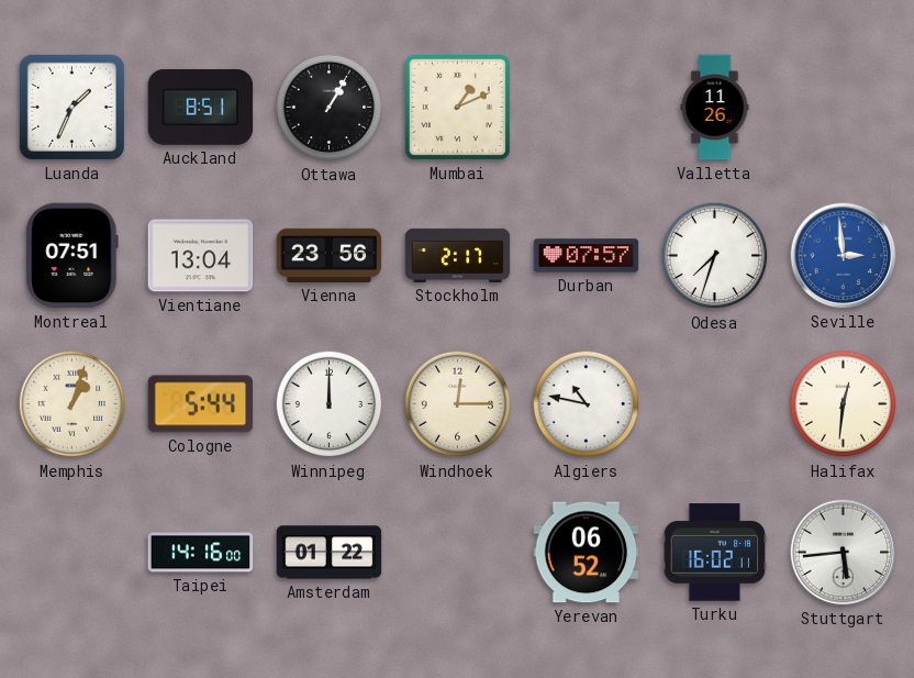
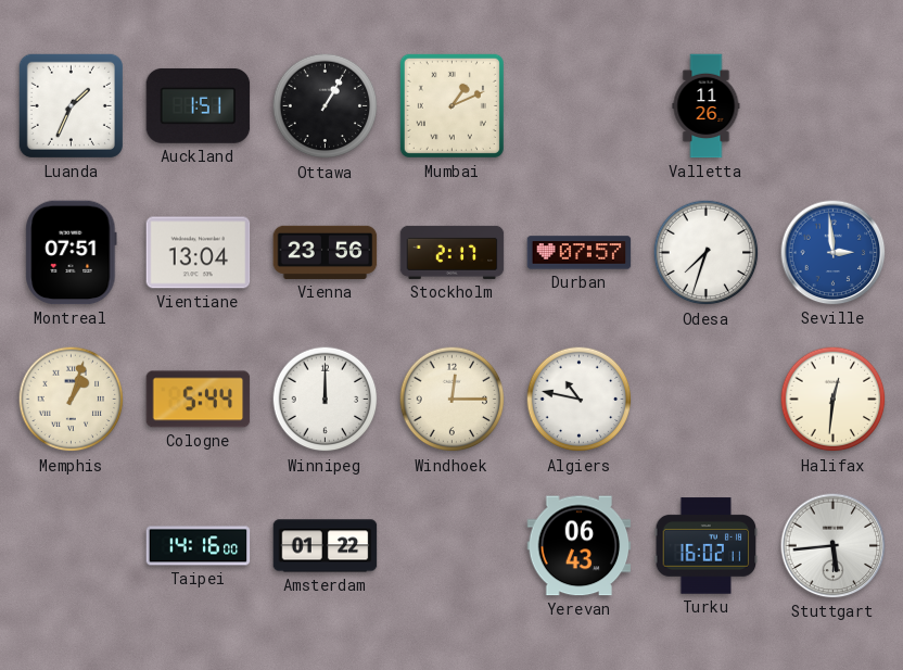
Auckland: 8:51 -> 1:51 (199, 105)
Yerevan: 06:52 -> 06:43 (580, 546)
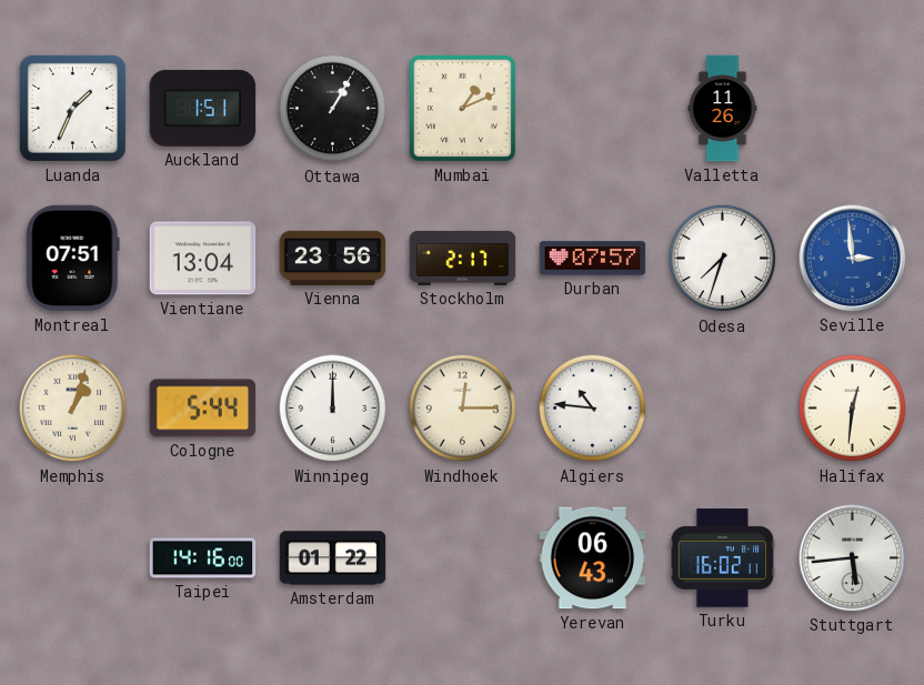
Algiers: 10:47 -> 10:46 (593, 409)
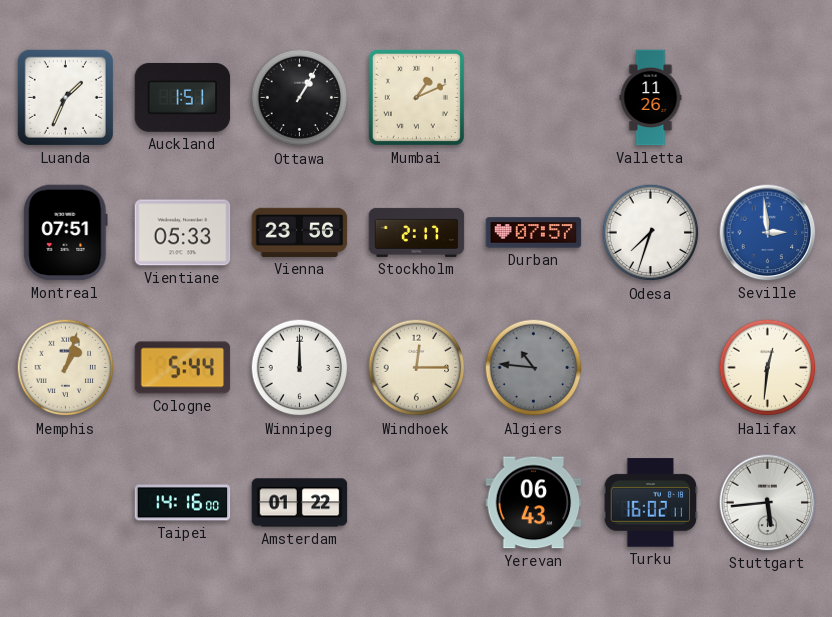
Vientiane: 13:04 -> 05:33 (183, 233)
Algiers dial: white -> grey (534, 368)
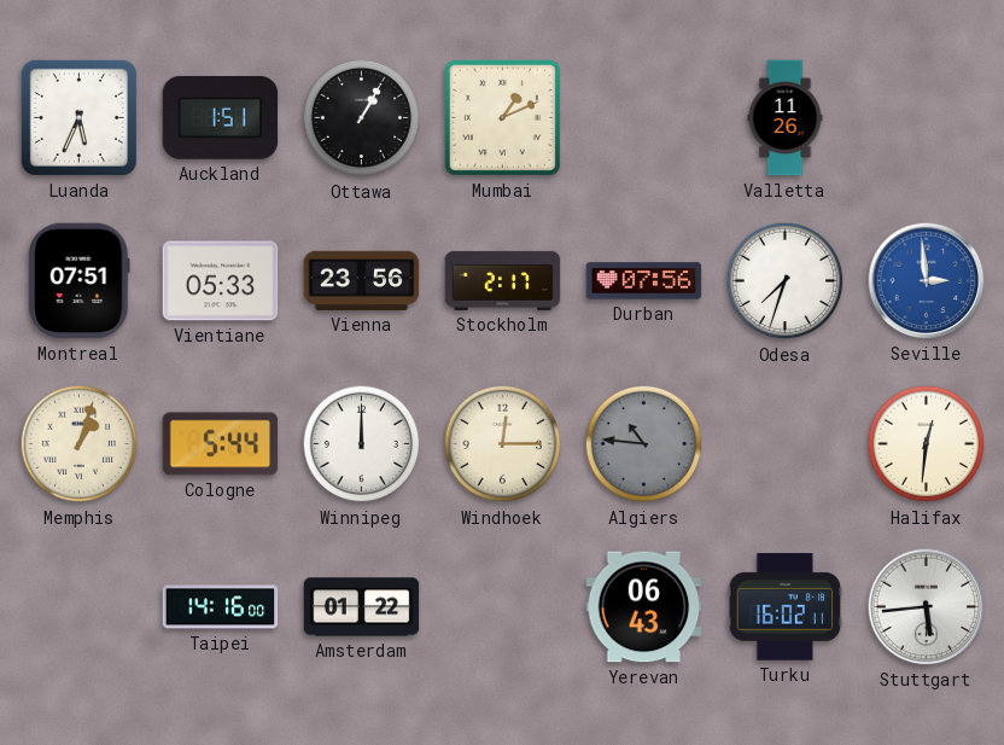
Luanda: 1:34 -> 5:34 (78, 117)
Durban: 07:57 -> 07:56 (644, 281)
